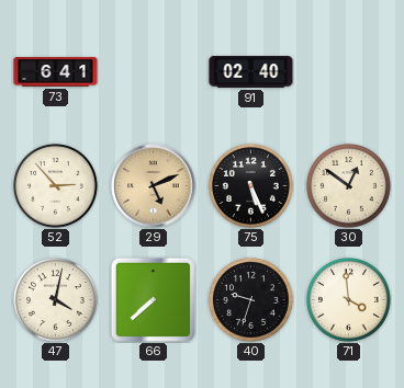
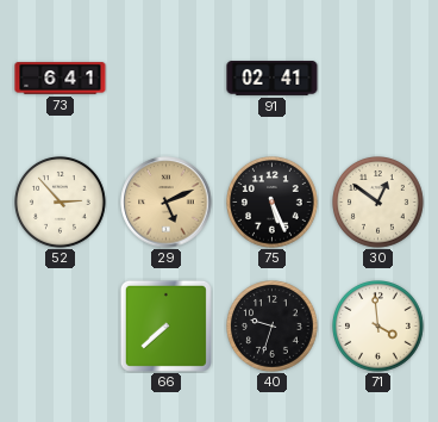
91: 02:40 -> 02:41 (273, 79)
47: 4:02 -> none (56, 300)
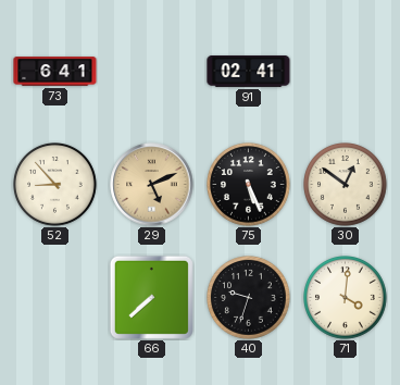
52: 2:53 -> 8:53 (55, 185)
71: 3:59 -> 4:01 (346, 298)
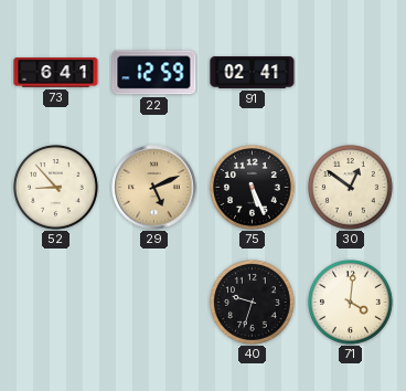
22: none -> 12:59 (154, 73)
66: 7:38 -> none (151, 297)
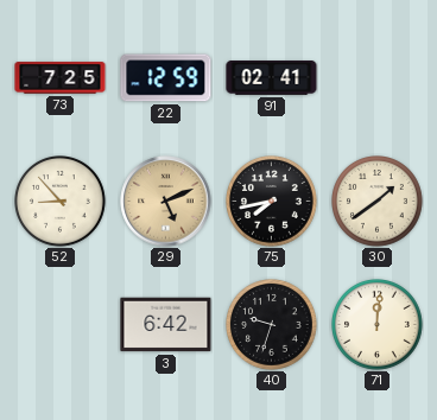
73: 6:41 -> 7:25 (61, 78)
75: 5:26 -> 7:43 (272, 202)
30: 12:51 -> 1:39 (378, 202)
3: none -> 6:42 (166, 325)
71: 4:01 -> 12:01 (378, 325)
